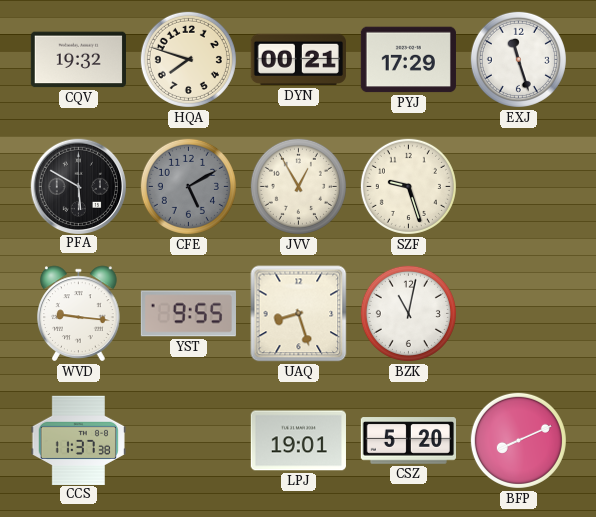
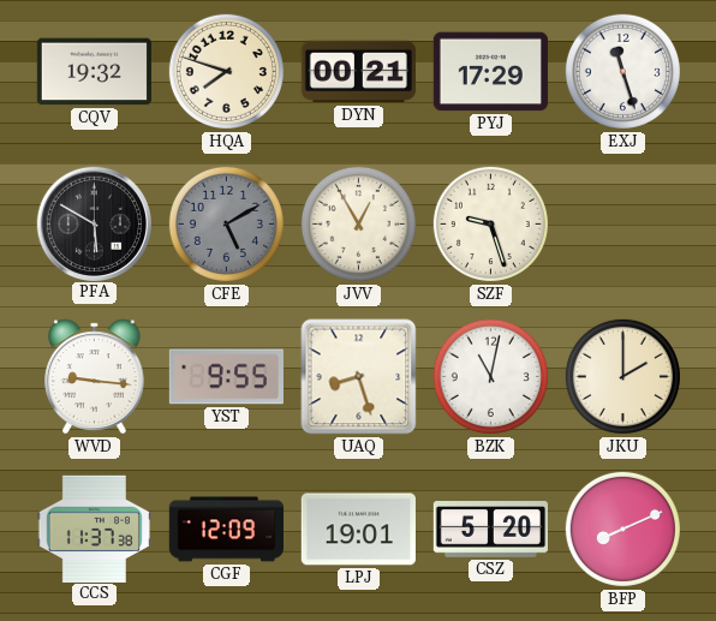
JKU: none -> 2:00 (622, 376)
CGF: none -> 12:09 (226, 530)
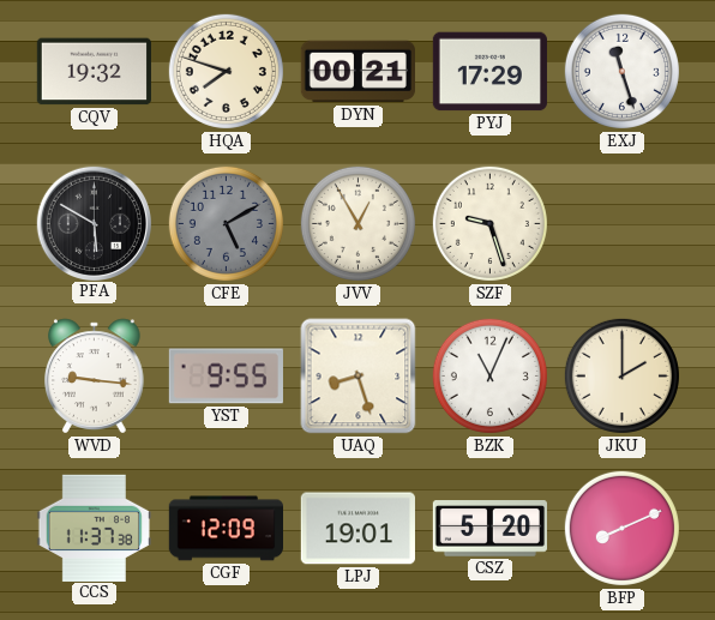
BZK: 11:02 -> 11:04 (489, 375)
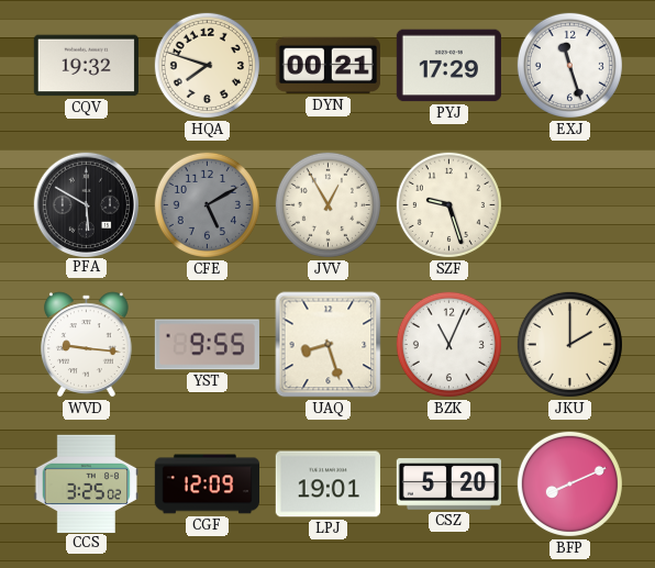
CCS: 11:37 -> 3:25 (86, 483)
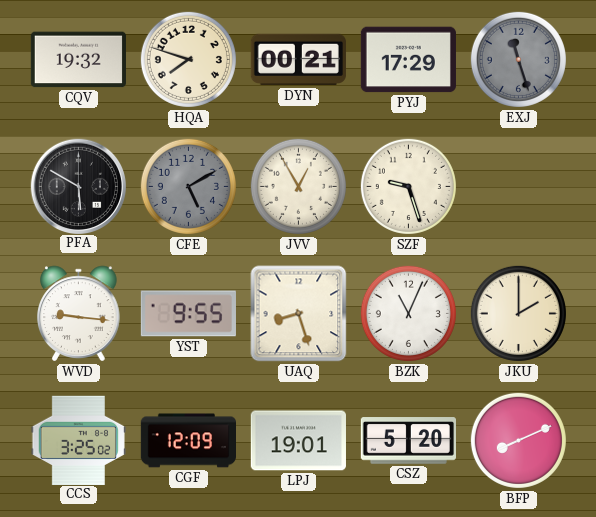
EXJ dial: white -> grey (518, 59)
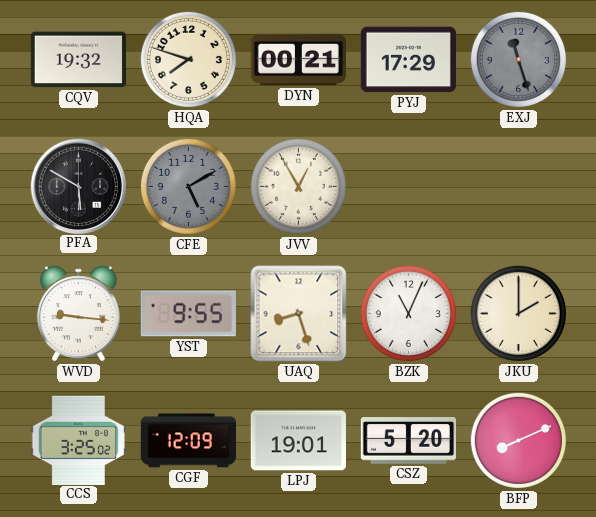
SZF: 9:27 -> none (408, 186)
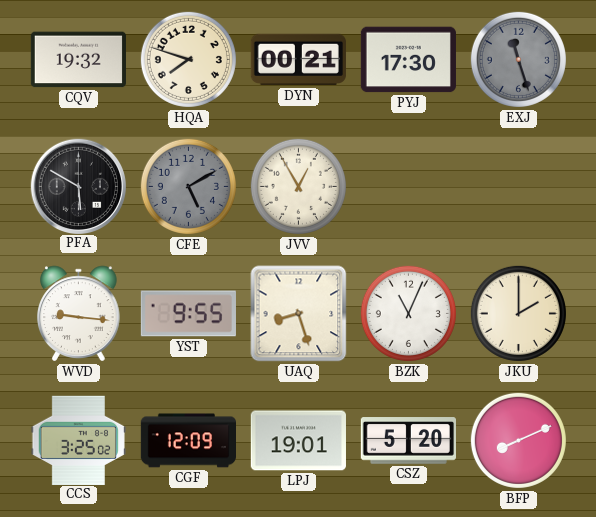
PYJ: 17:29 -> 17:30 (408, 60)
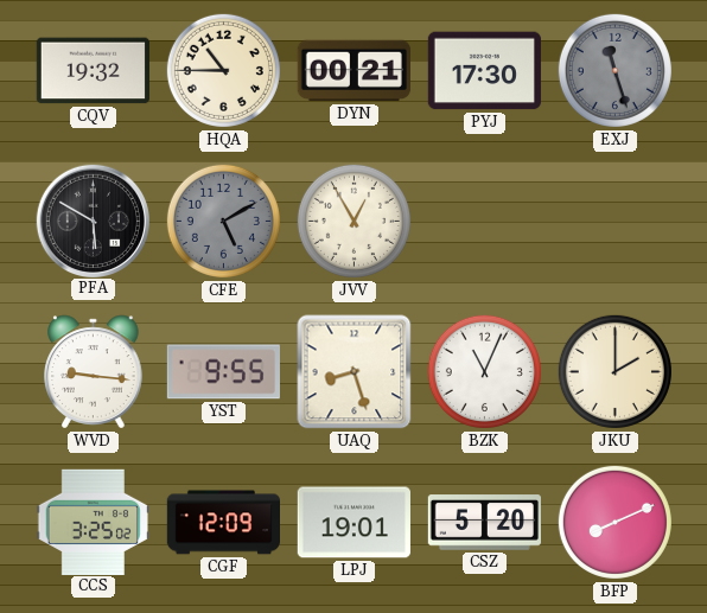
HQA: 7:48 -> 10:45 (223, 70)
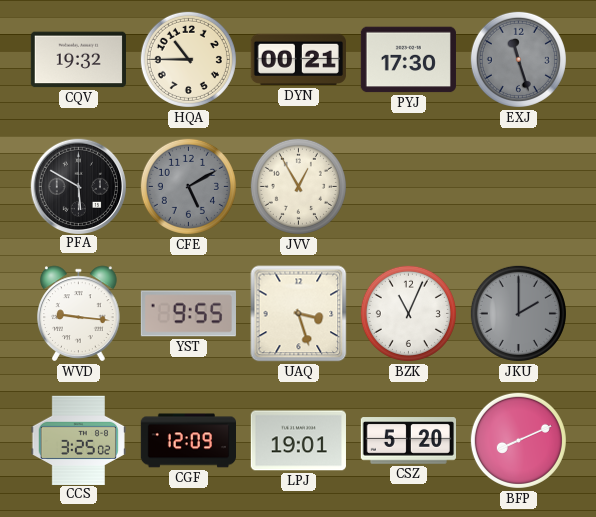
UAQ: 8:27 -> 3:27 (299, 314)
JKU dial: cream -> grey (518, 313)
